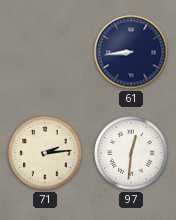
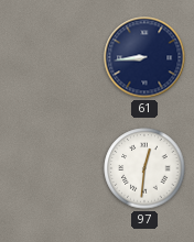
71: 2:14 -> none (45, 153)
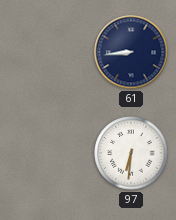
97: 12:31 -> 6:31 (131, 153)
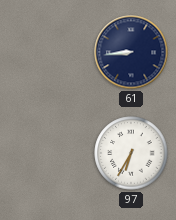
97: 6:31 -> 6:35 (131, 153)
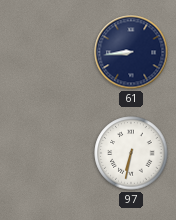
97: 6:35 -> 6:32 (131, 153)
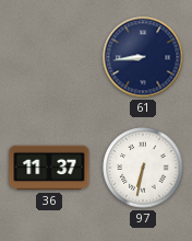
36: none -> 11:37 (49, 168)
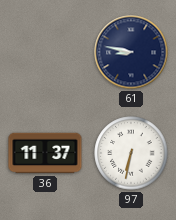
61: 8:44 -> 8:47 (131, 52)
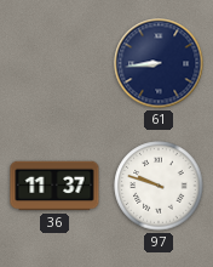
61: 8:47 -> 8:44 (159, 63)
97: 6:32 -> 9:48 (159, 186)
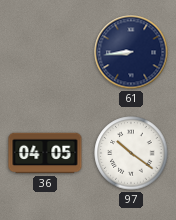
36: 11:37 -> 04:05 (45, 153)
97: 9:48 -> 10:21 (131, 153)
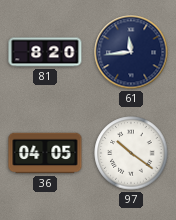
81: none -> 8:20 (45, 52)
61: 8:44 -> 11:44 (131, 52)
